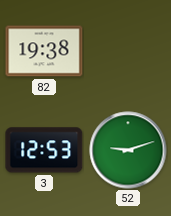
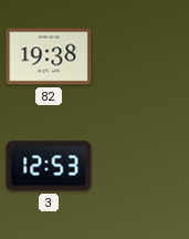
52: 9:12 -> none (128, 150)
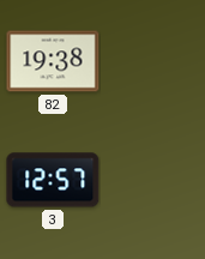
3: 12:53 -> 12:57 (53, 180)
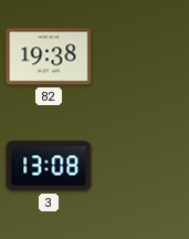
3: 12:57 -> 13:08 (49, 166)
